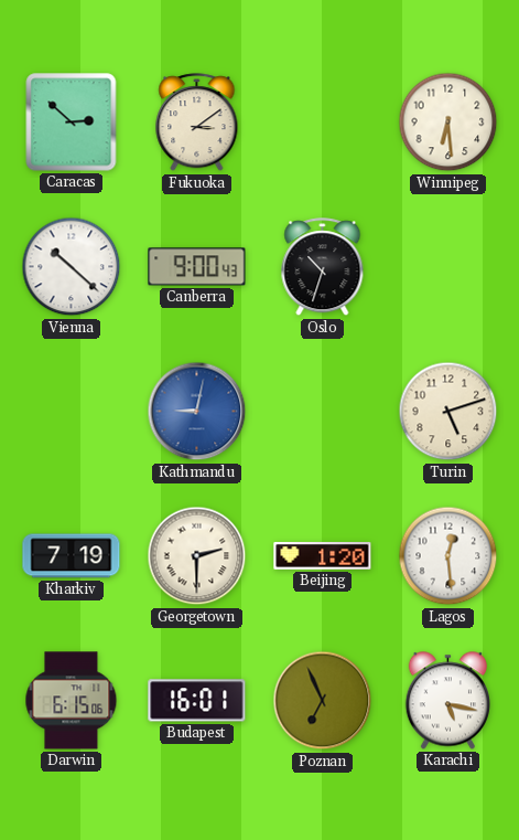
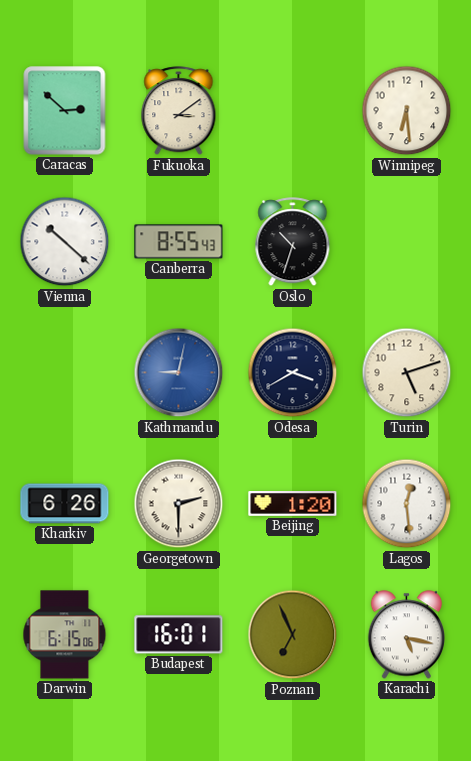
Canberra: 9:00 -> 8:55 (179, 242)
Odesa: none -> 3:40 (293, 373)
Kharkiv: 7:19 -> 6:26 (65, 504)
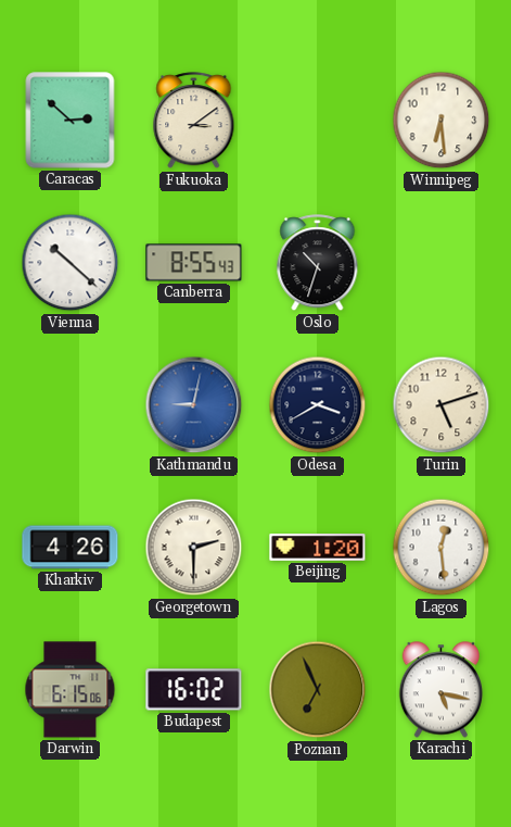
Kharkiv: 6:26 -> 4:26 (71, 548)
Budapest: 16:01 -> 16:02 (194, 690)
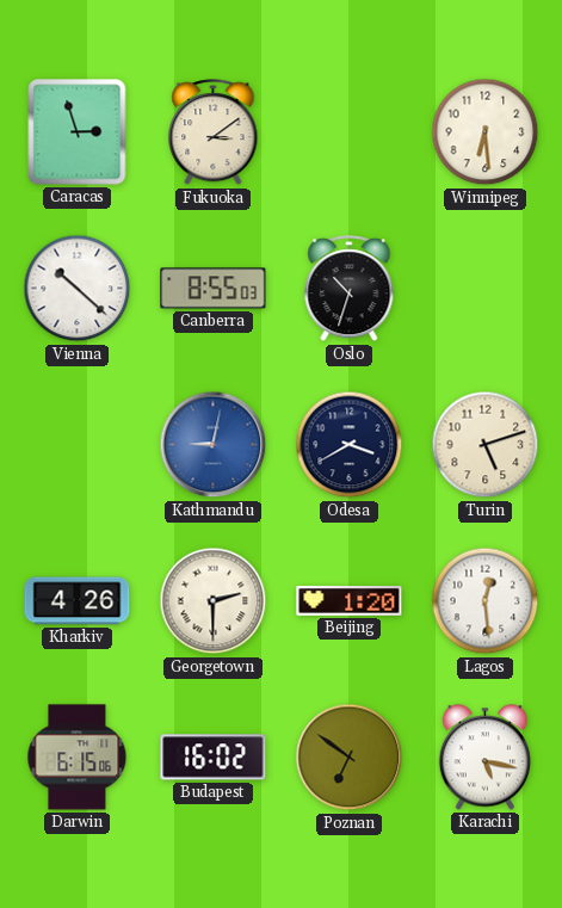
Caracas: 2:52 -> 2:57 (78, 132)
Canberra: 8:55:43 -> 8:55:03 (214, 289)
Poznan: 6:56 -> 6:51 (350, 758)
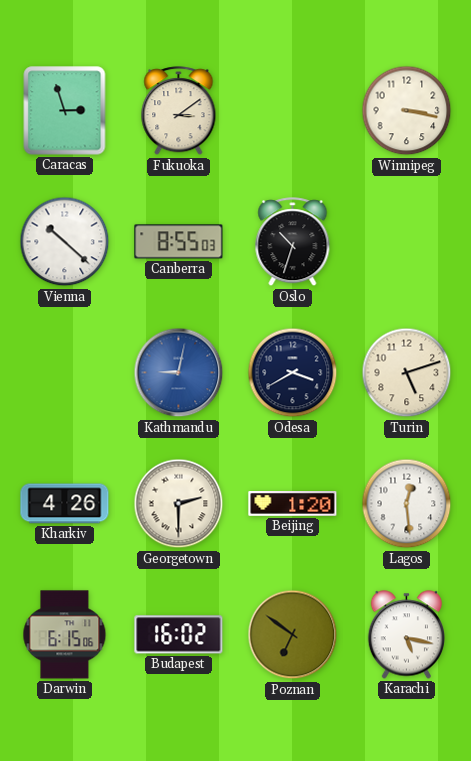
Winnipeg: 6:29 -> 3:17 (407, 111)
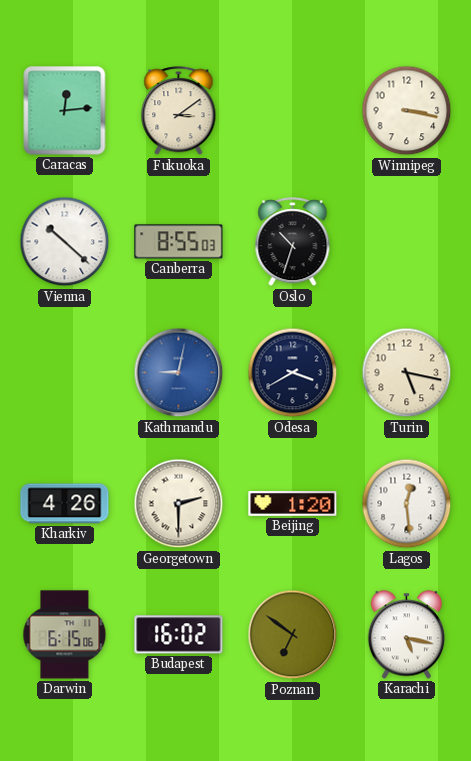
Caracas: 2:57 -> 12:14 (65, 111)
Turin: 5:12 -> 5:17 (407, 373)
